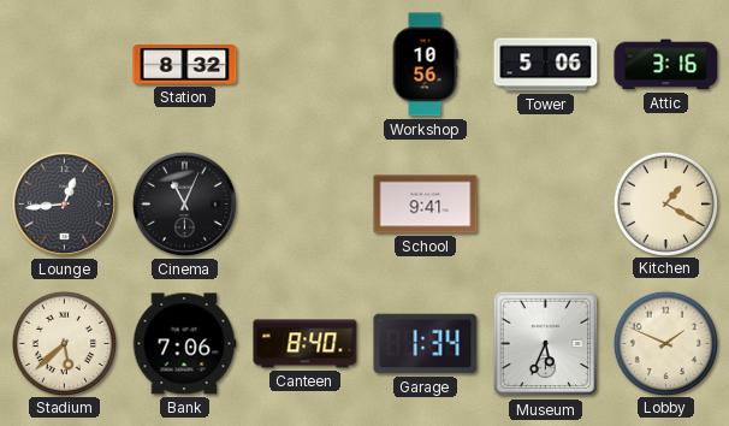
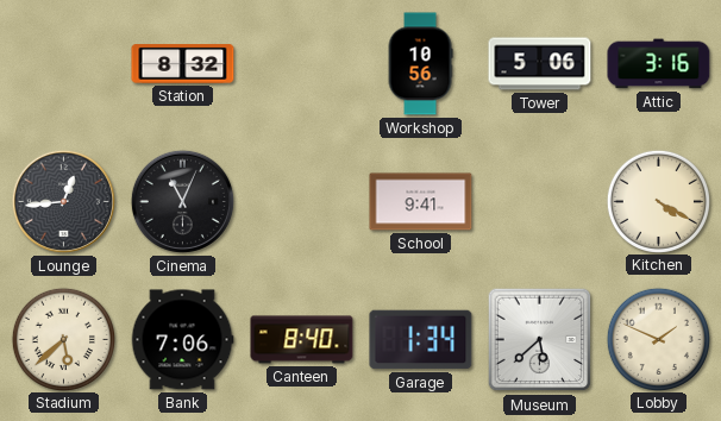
Kitchen: 1:20 -> 4:20 (658, 201)
Museum: 5:34 -> 5:38 (540, 340)
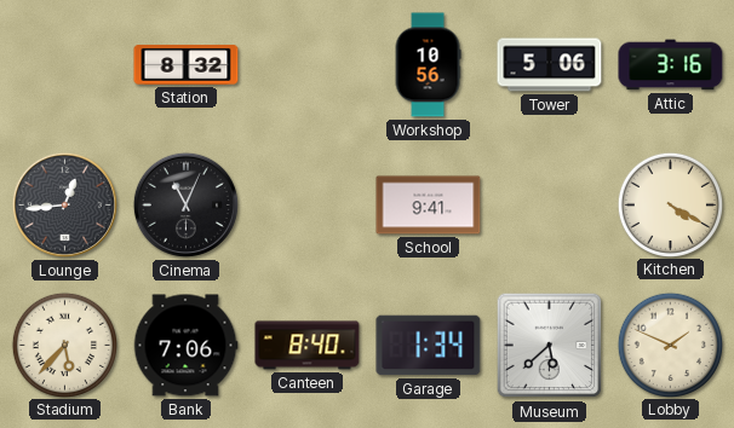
Stadium: 5:38 -> 5:37 (64, 345)
